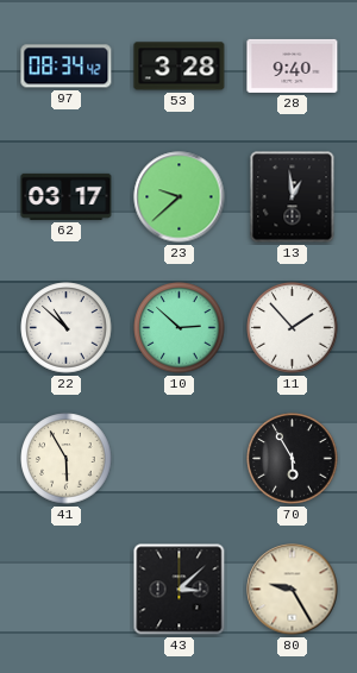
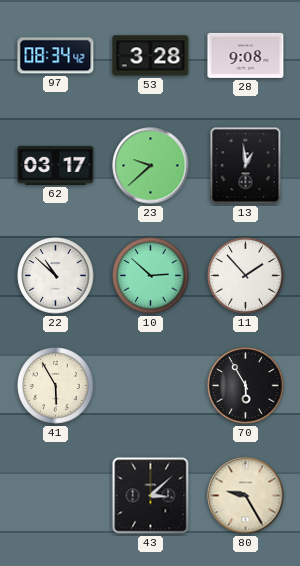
28: 9:40 -> 9:08 (246, 55)
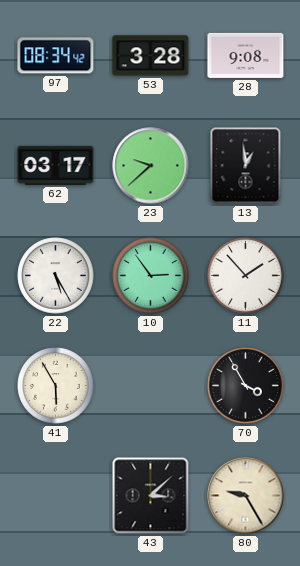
22: 10:52 -> 5:25 (56, 276)
10: 2:52 -> 2:54 (151, 276)
70: 5:55 -> 3:55 (246, 386)
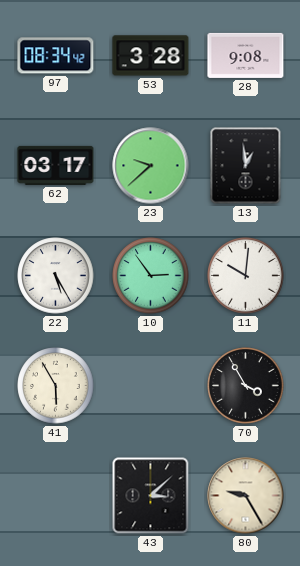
11: 1:53 -> 10:01 (246, 276)
